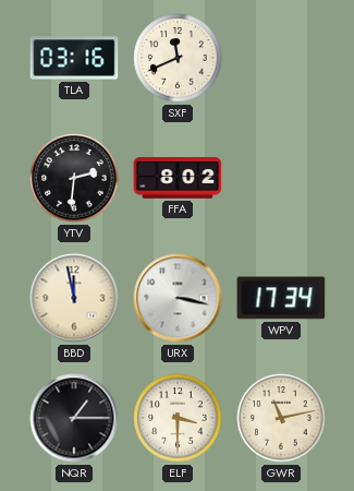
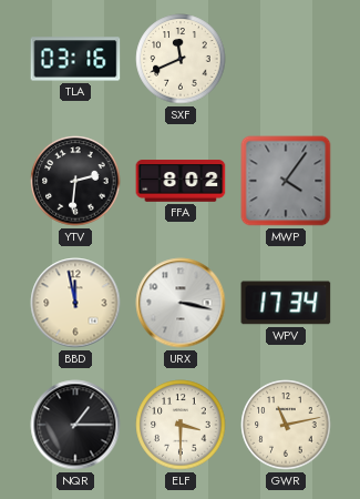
MWP: none -> 4:06 (286, 181)
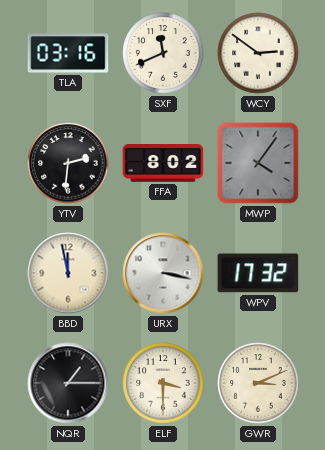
WCY: none -> 2:51 (258, 53)
WPV: 17:34 -> 17:32 (258, 273)
GWR: 11:13 -> 3:11 (258, 383)
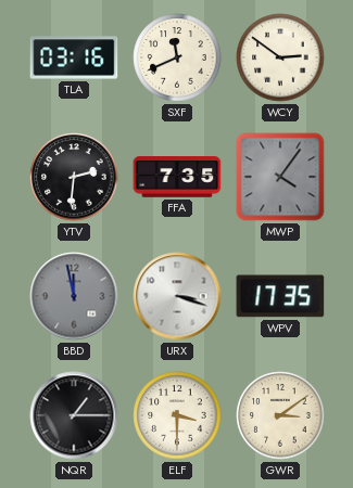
FFA: 8:02 -> 7:35 (177, 177)
BBD dial: cream -> grey (74, 296)
URX: 3:17 -> 3:18 (177, 296)
WPV: 17:32 -> 17:35 (280, 296)
GWR: 3:11 -> 3:09 (280, 415)
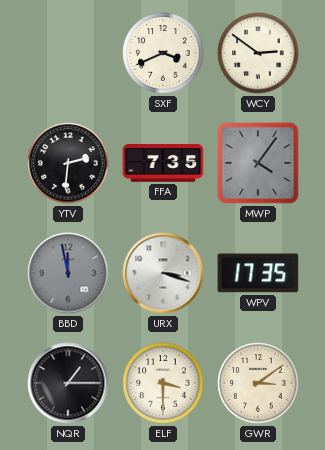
TLA: 03:16 -> none (74, 57)
SXF: 11:41 -> 3:41 (163, 53)
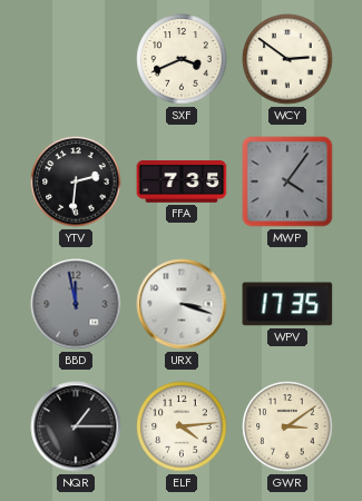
ELF: 3:30 -> 4:14 (182, 426)
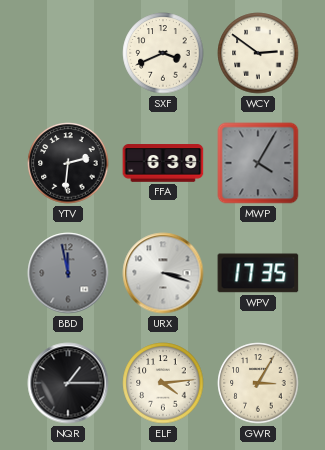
FFA: 7:35 -> 6:39 (163, 163)
MWP: 4:06 -> 4:05 (258, 163)
GWR: 3:09 -> 3:05 (258, 383)
